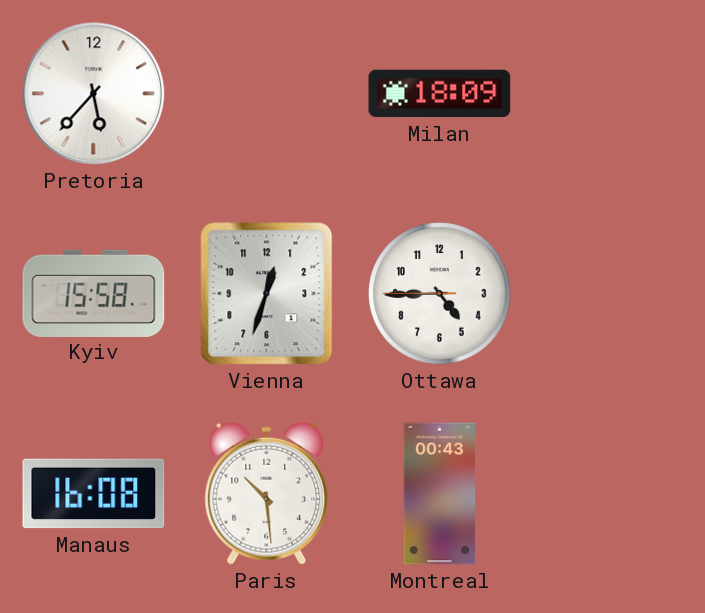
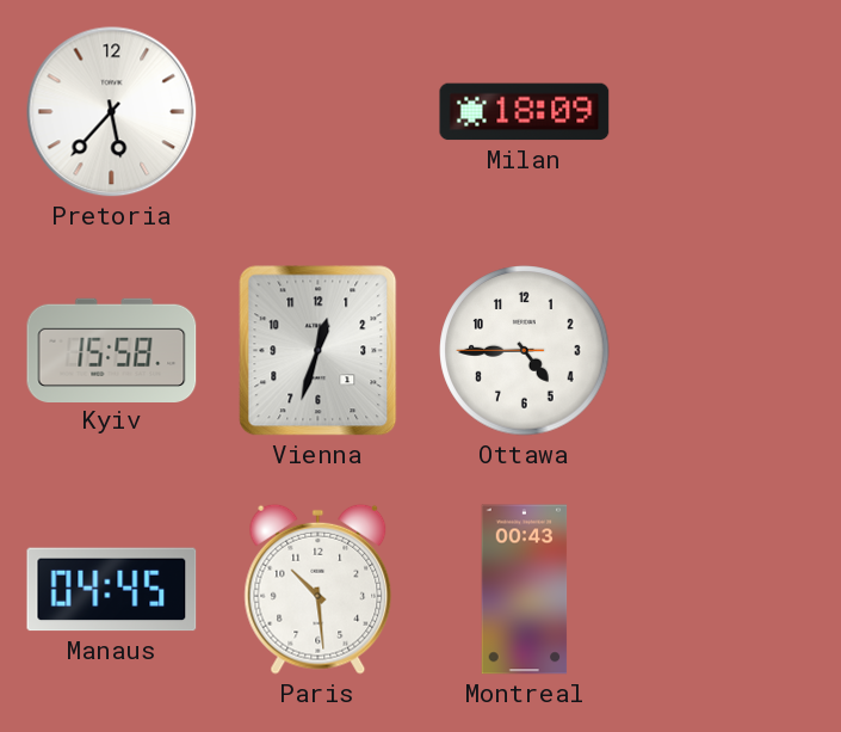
Manaus: 16:08 -> 04:45 (112, 590)
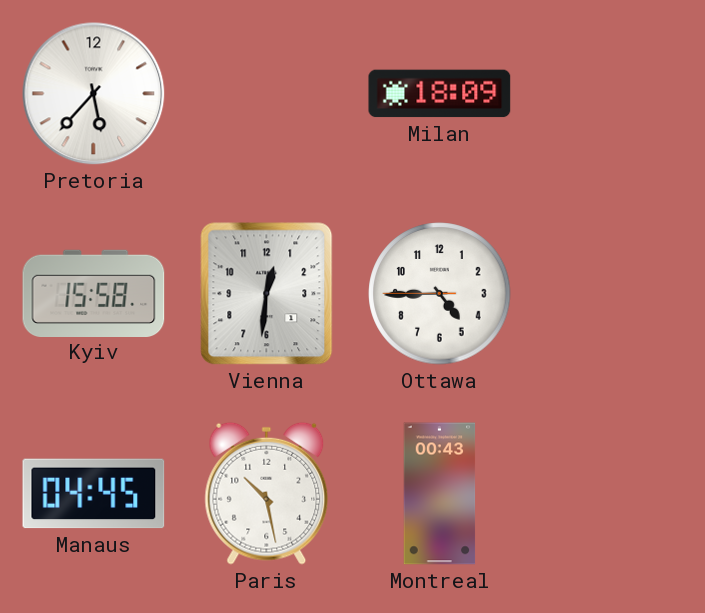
Vienna: 12:33 -> 12:31 (267, 294)
Paris: 10:29 -> 10:28 (267, 493)
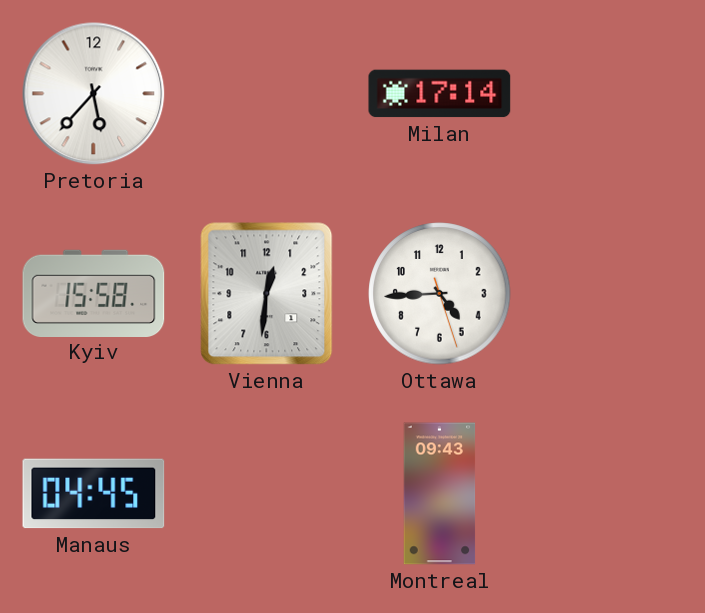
Milan: 18:09 -> 17:14 (440, 94)
Ottawa: 4:44:45 -> 4:44:27 (440, 294)
Paris: 10:28 -> none (267, 493)
Montreal: 00:43 -> 09:43 (440, 494)
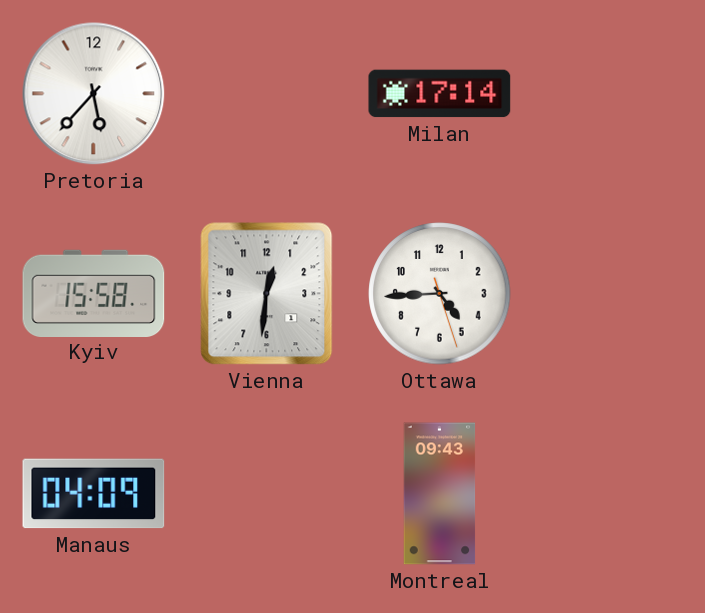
Manaus: 04:45 -> 04:09 (94, 494)
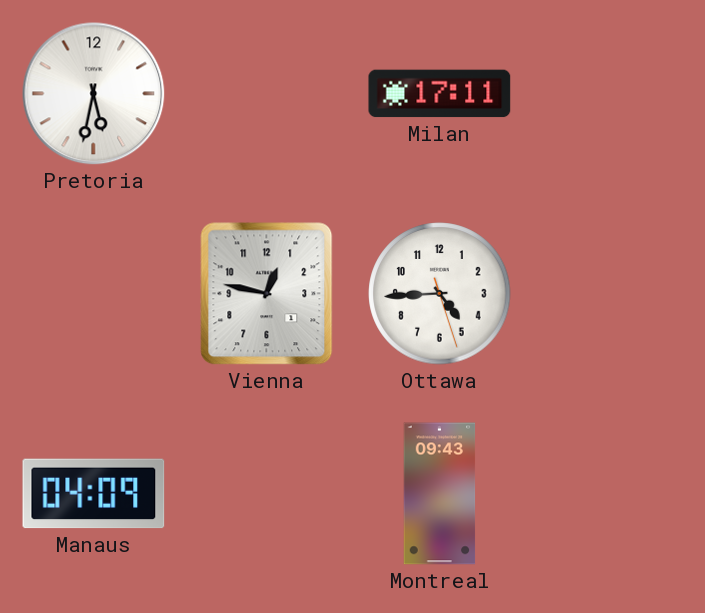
Pretoria: 5:37 -> 5:32 (94, 94)
Milan: 17:14 -> 17:11 (440, 94)
Kyiv: 15:58 -> none (94, 293)
Vienna: 12:31 -> 12:47 (267, 294)
